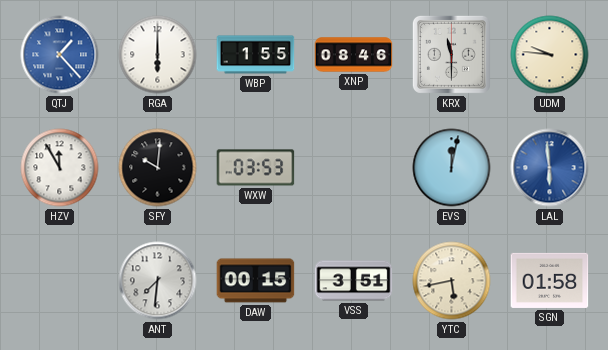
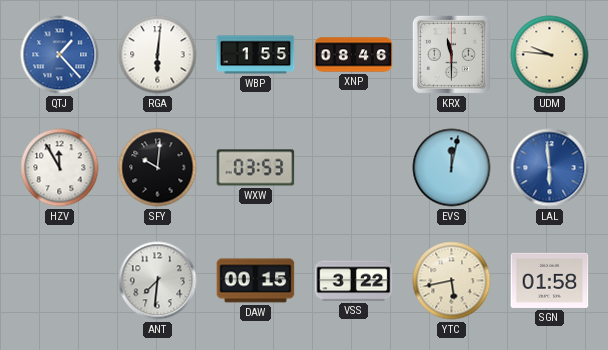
RGA: 6:00 -> 6:01 (158, 55)
VSS: 3:51 -> 3:22 (354, 281)
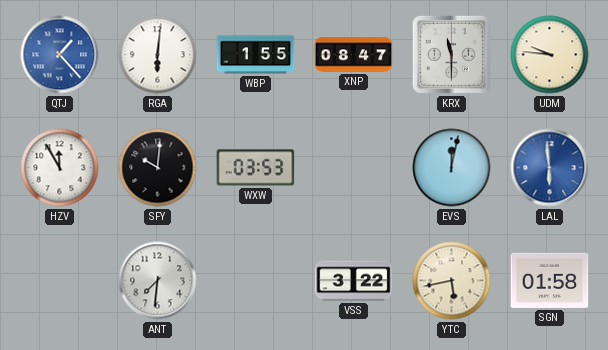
XNP: 08:46 -> 08:47 (354, 55)
DAW: 00:15 -> none (256, 281)
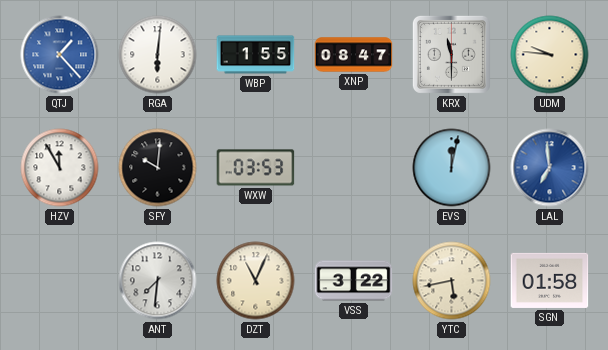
LAL: 5:59 -> 6:59 (550, 168)
DZT: none -> 11:04 (256, 281)
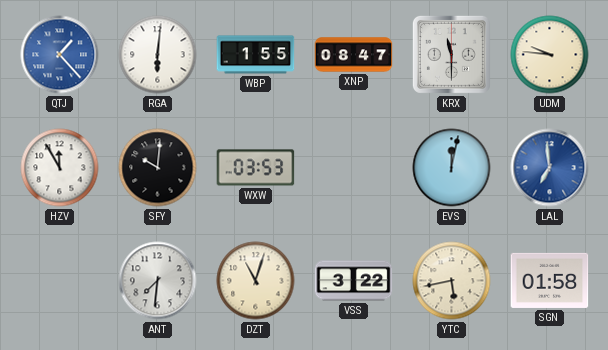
DZT: 11:04 -> 11:03 (256, 281)
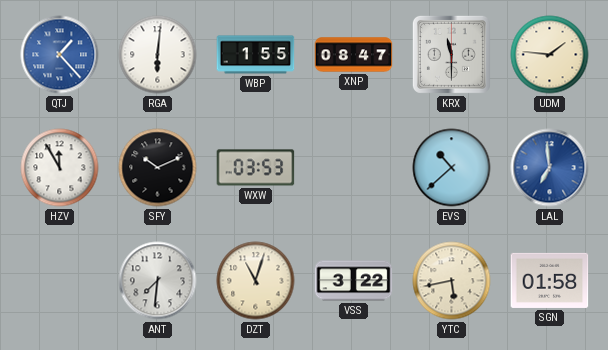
UDM: 9:46 -> 1:46 (550, 55)
SFY: 10:01 -> 10:11 (158, 168)
EVS: 12:02 -> 10:38 (452, 168)
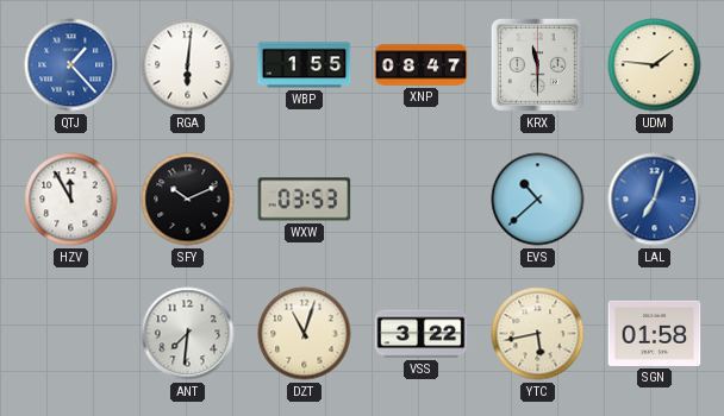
LAL: 6:59 -> 7:03 (655, 200)
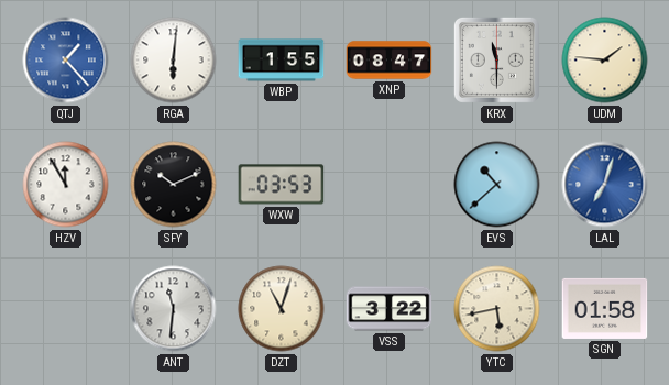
ANT: 7:31 -> 11:31 (174, 309)
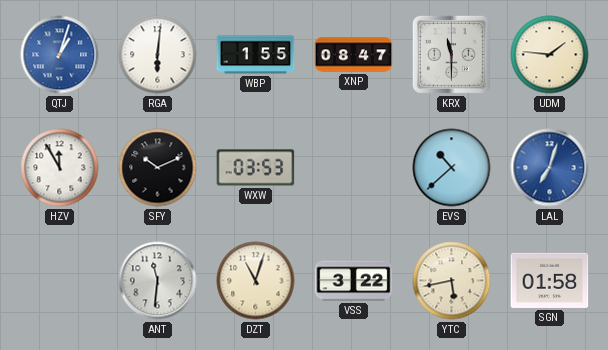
QTJ: 1:23 -> 1:03 (60, 55)
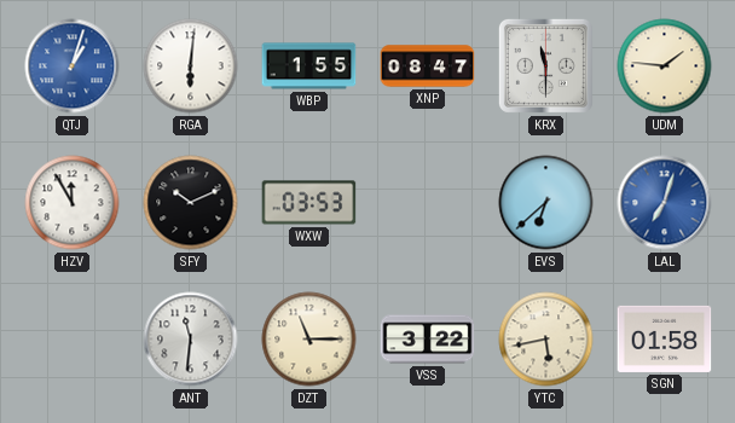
EVS: 10:38 -> 6:38 (546, 203)
DZT: 11:03 -> 11:15 (309, 340)
